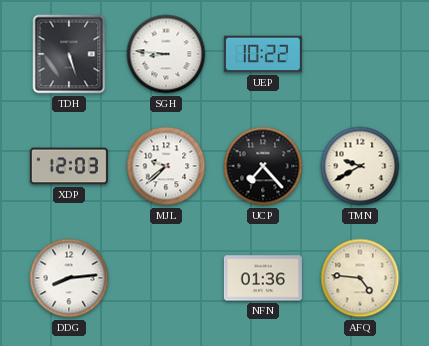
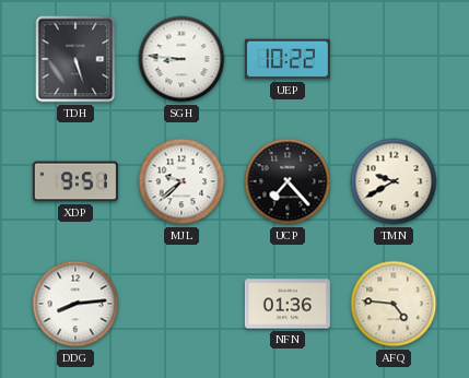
XDP: 12:03 -> 9:51 (75, 181)
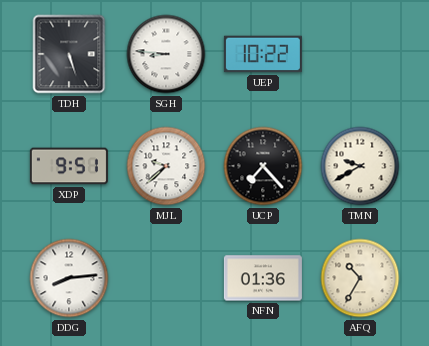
AFQ: 4:46 -> 10:35 (360, 278)
